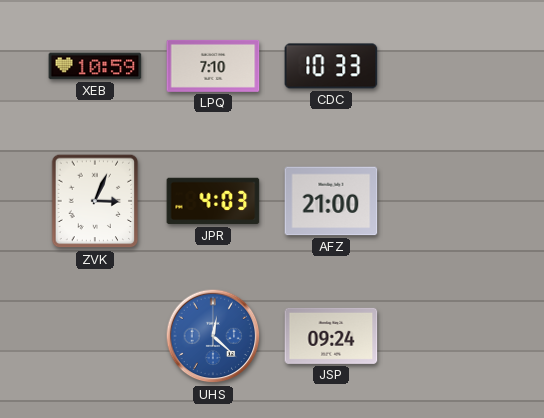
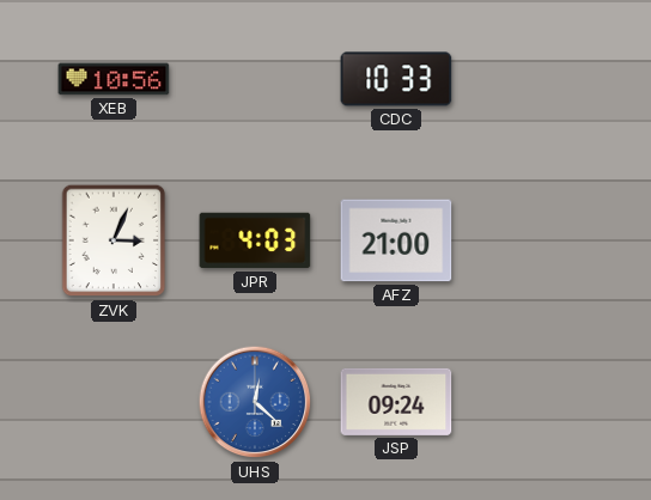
XEB: 10:59 -> 10:56 (114, 79)
LPQ: 7:10 -> none (213, 66)
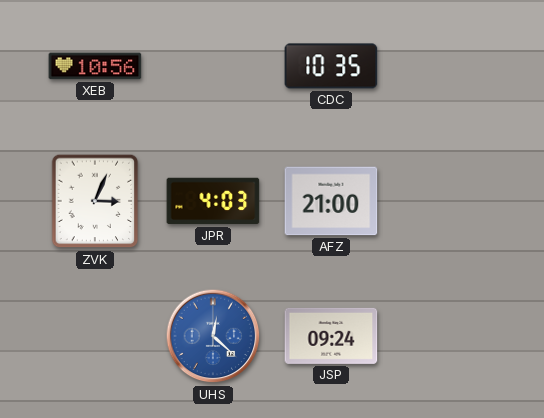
CDC: 10:33 -> 10:35 (331, 66)
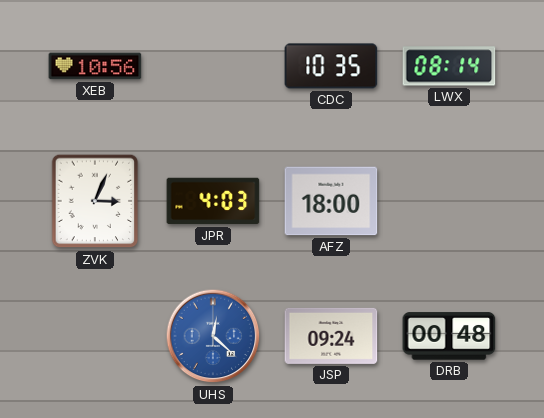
LWX: none -> 08:14 (449, 66)
AFZ: 21:00 -> 18:00 (331, 201)
DRB: none -> 00:48 (449, 336)
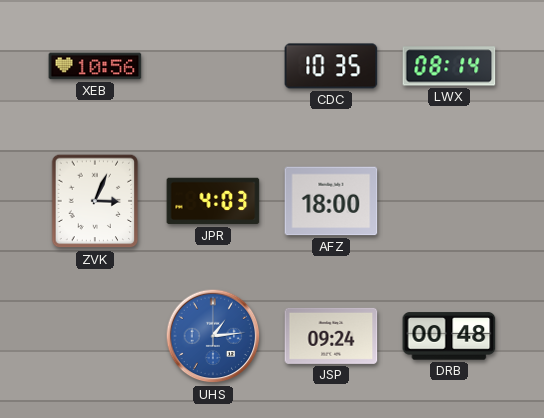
UHS: 12:22 -> 1:14 (213, 336)
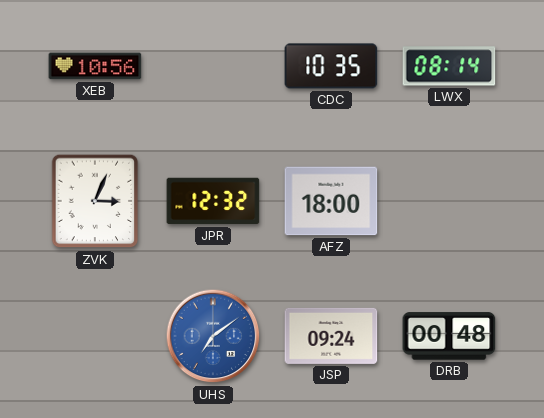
JPR: 4:03 -> 12:32 (213, 201)
UHS: 1:14 -> 7:09 (213, 336)
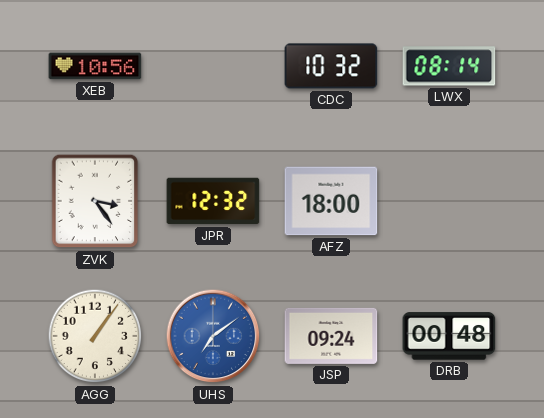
CDC: 10:35 -> 10:32 (331, 66)
ZVK: 3:04 -> 3:24 (95, 201)
AGG: none -> 1:06 (95, 336)
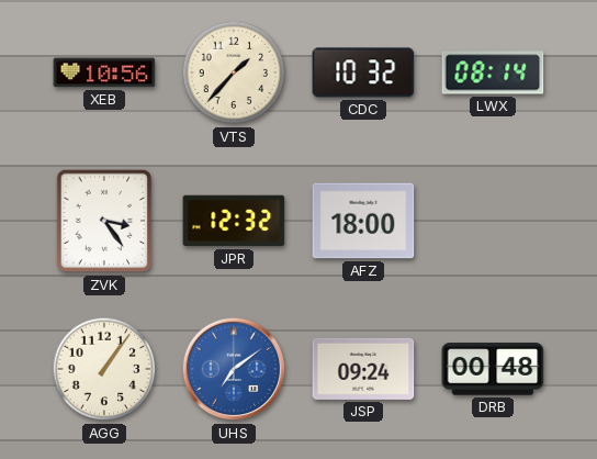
VTS: none -> 1:37 (234, 72)
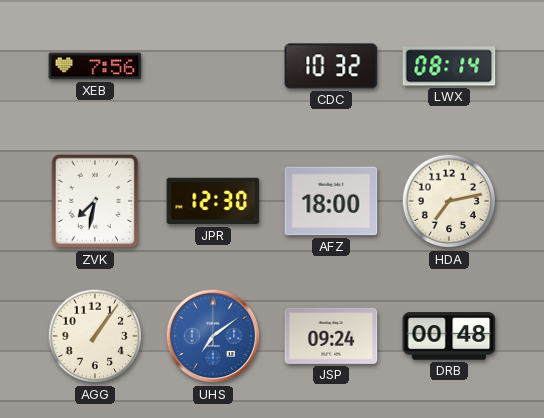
XEB: 10:56 -> 7:56 (95, 66)
VTS: 1:37 -> none (234, 72)
ZVK: 3:24 -> 7:32 (95, 201)
JPR: 12:32 -> 12:30 (213, 201)
HDA: none -> 7:13 (449, 201)
